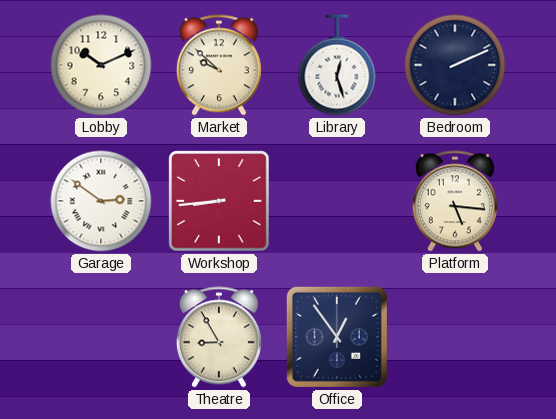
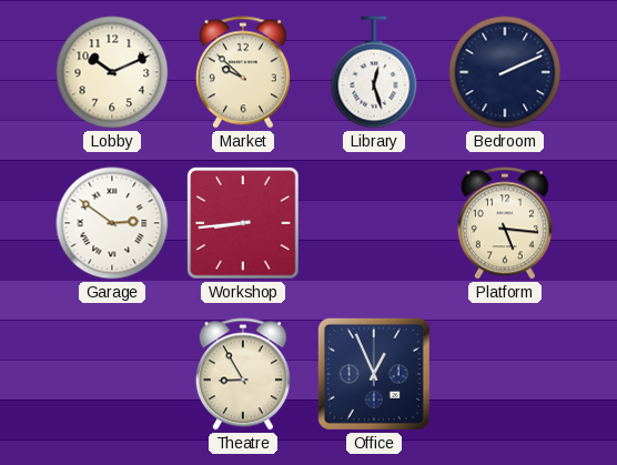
Office: 12:54 -> 12:56 (374, 374)
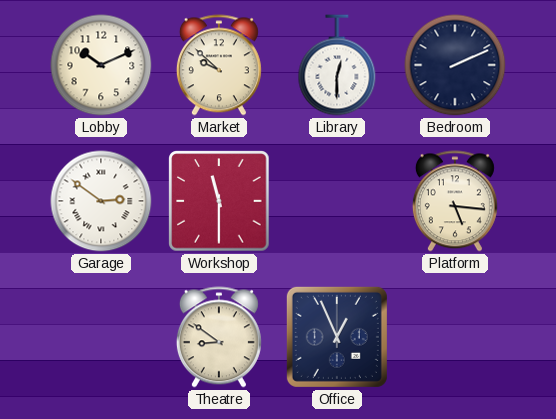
Library: 12:27 -> 12:30 (337, 65)
Workshop: 8:44 -> 11:30 (219, 201)
Theatre: 8:55 -> 8:51 (219, 337)
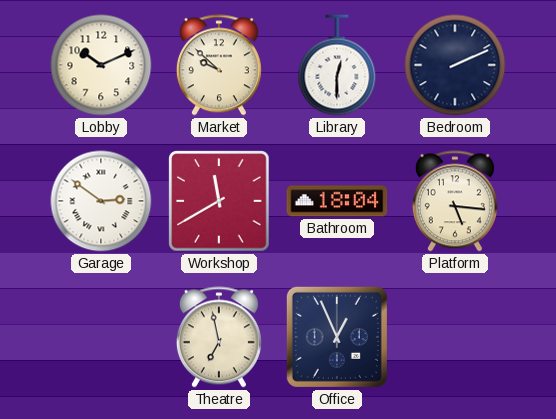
Workshop: 11:30 -> 11:40 (219, 201)
Bathroom: none -> 18:04 (337, 201)
Theatre: 8:51 -> 6:58 (219, 337)
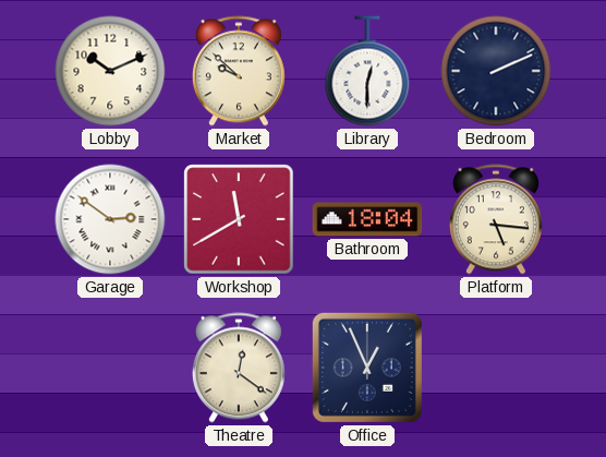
Theatre: 6:58 -> 12:21 (239, 368)
